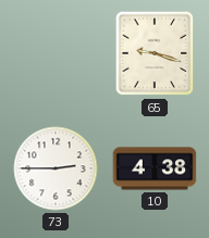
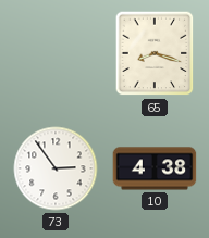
65: 9:18 -> 8:18 (155, 53)
73: 2:45 -> 2:54 (56, 168)
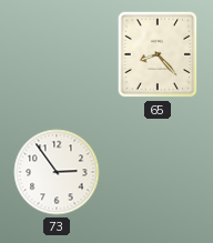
65: 8:18 -> 8:23 (158, 54)
10: 4:38 -> none (155, 168)
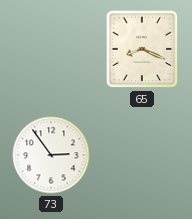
65: 8:23 -> 8:19 (142, 49)
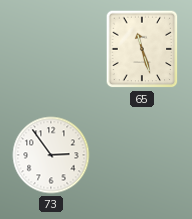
65: 8:19 -> 11:27 (142, 49)
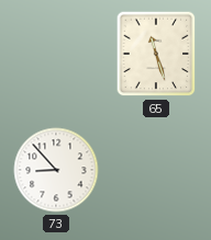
73: 2:54 -> 8:53 (56, 170)
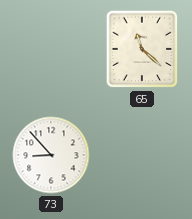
65: 11:27 -> 11:22 (142, 49)
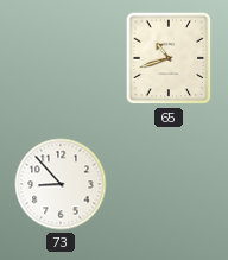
65: 11:22 -> 10:42 (169, 58)
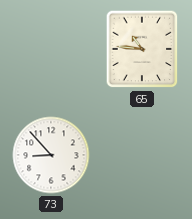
65: 10:42 -> 10:46 (142, 49)
